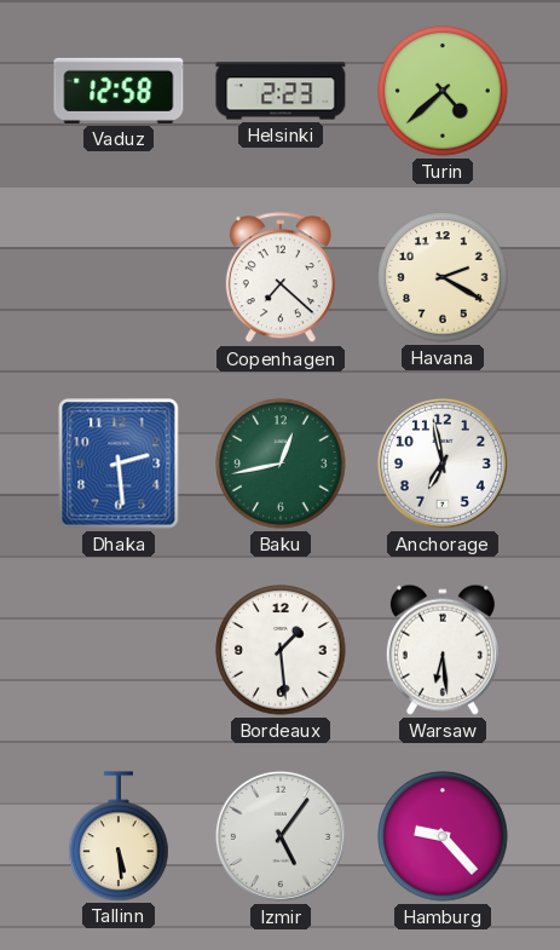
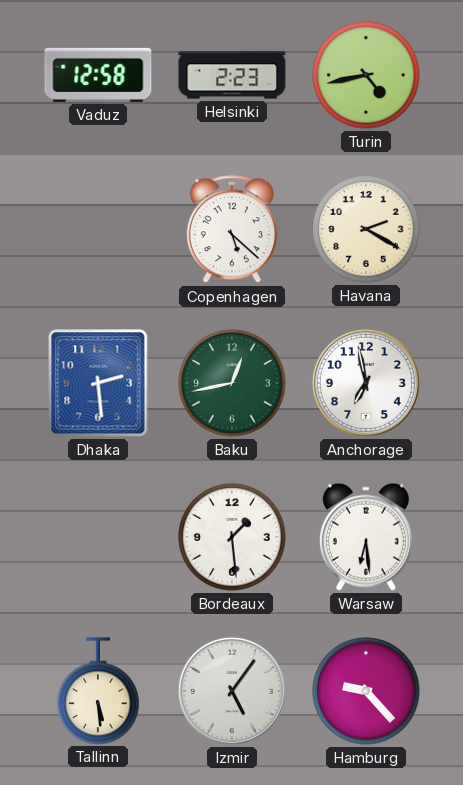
Turin: 4:38 -> 4:43 (366, 75)
Copenhagen: 7:22 -> 5:22 (232, 230)
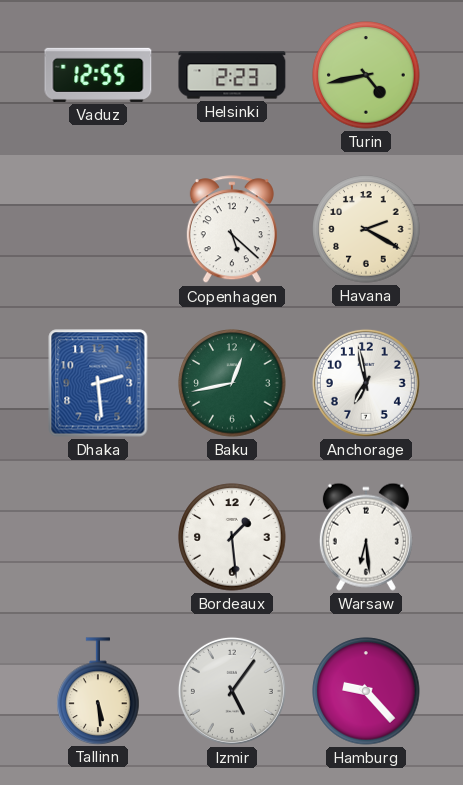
Vaduz: 12:58 -> 12:55 (98, 75)
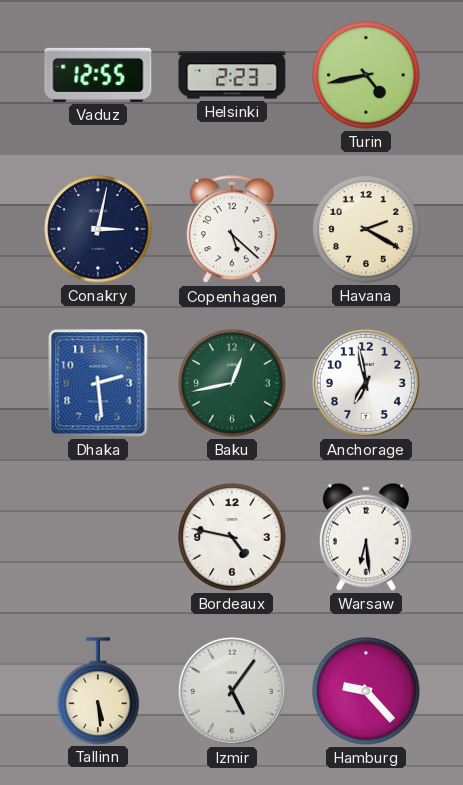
Conakry: none -> 3:02 (98, 229)
Bordeaux: 1:29 -> 4:47 (232, 537)
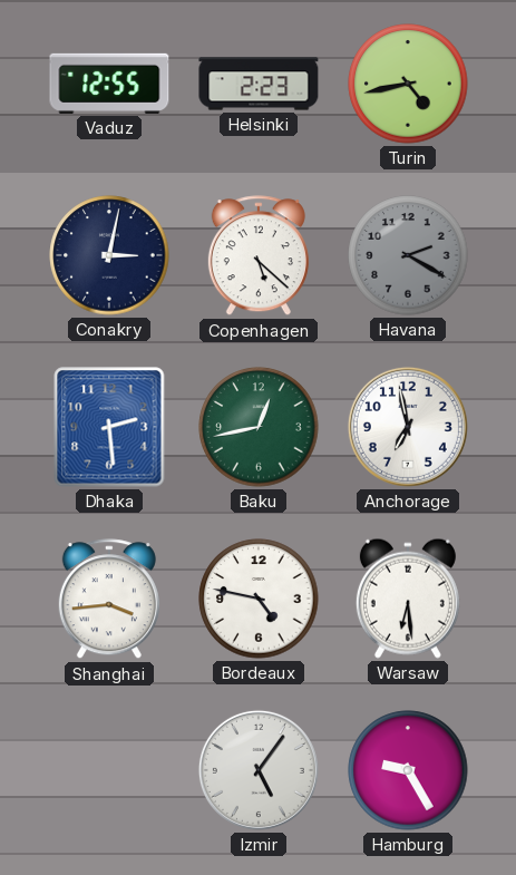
Havana dial: cream -> grey (408, 255)
Shanghai: none -> 3:44 (109, 600)
Tallinn: 5:29 -> none (98, 691)
Hamburg: 9:23 -> 9:25 (408, 770)
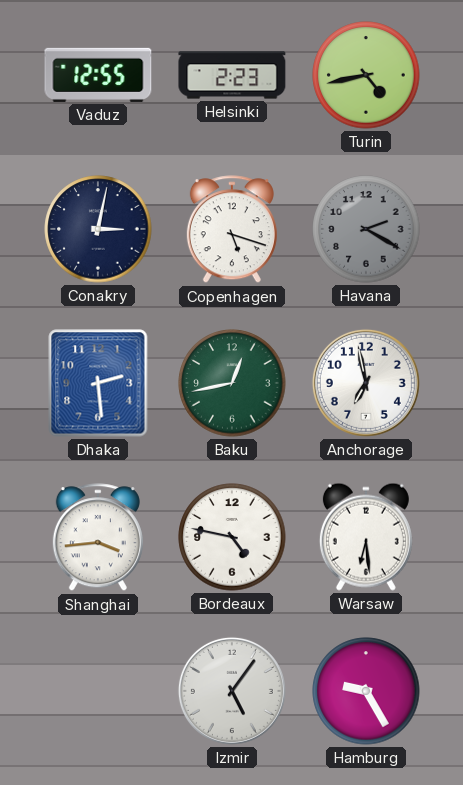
Copenhagen: 5:22 -> 5:18 (232, 230)
